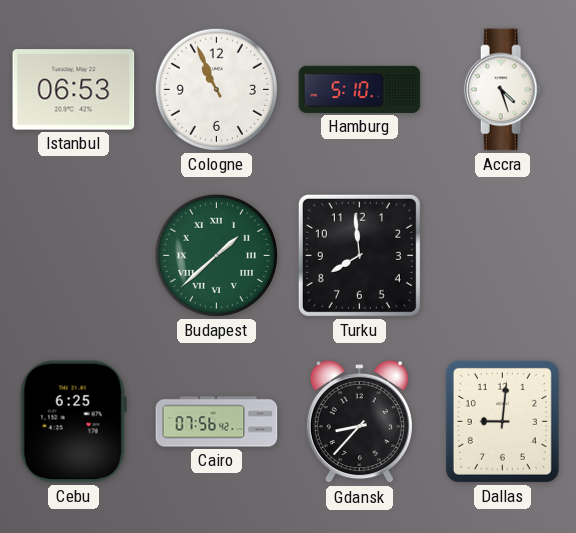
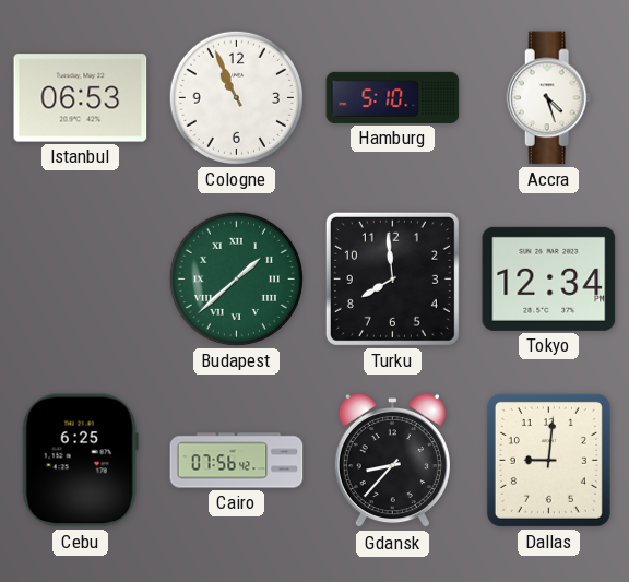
Tokyo: none -> 12:34 (549, 278)
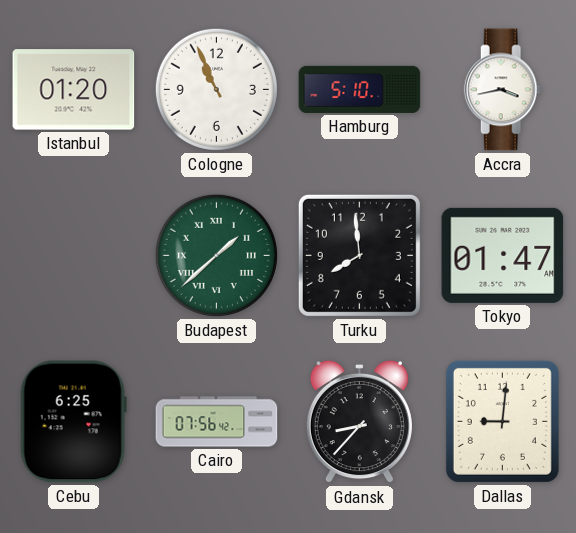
Istanbul: 06:53 -> 01:20 (74, 90)
Accra: 4:27 -> 3:43 (503, 90)
Tokyo: 12:34 -> 01:47 (503, 255)
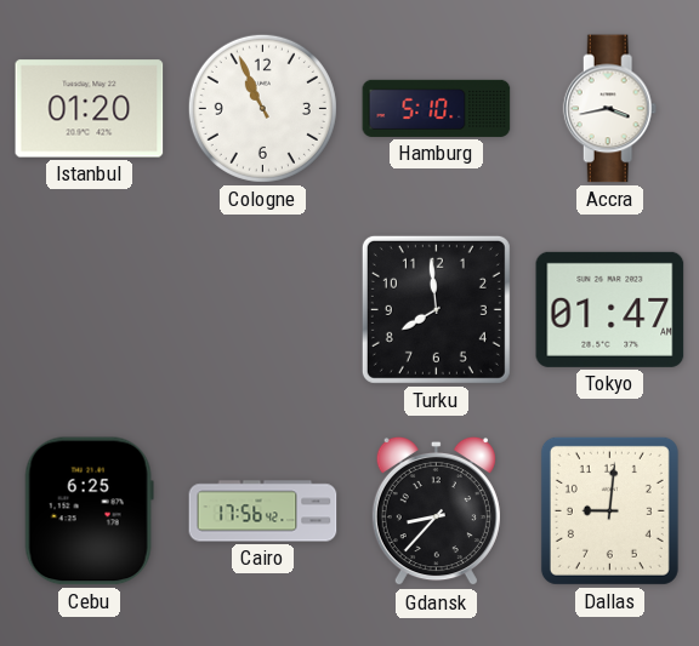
Budapest: 1:38 -> none (216, 255)
Cairo: 07:56 -> 17:56 (263, 511)
